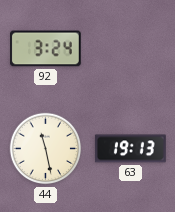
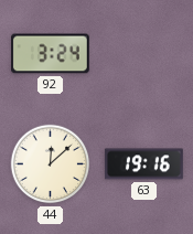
44: 11:28 -> 12:08 (51, 164)
63: 19:13 -> 19:16 (143, 164)
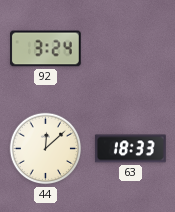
63: 19:16 -> 18:33 (130, 149)
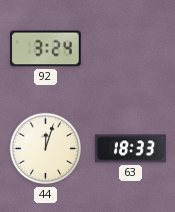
44: 12:08 -> 12:03 (46, 149)
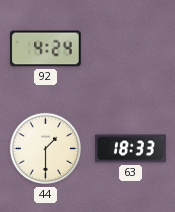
92: 3:24 -> 4:24 (46, 49)
44: 12:03 -> 1:30 (46, 149)
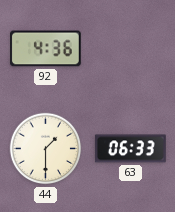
92: 4:24 -> 4:36 (46, 49)
63: 18:33 -> 06:33 (130, 149)
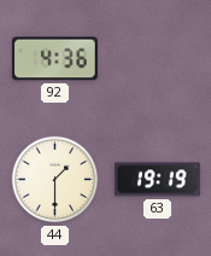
63: 06:33 -> 19:19 (157, 180)
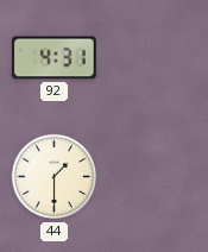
92: 4:36 -> 4:31 (55, 58)
63: 19:19 -> none (157, 180)
